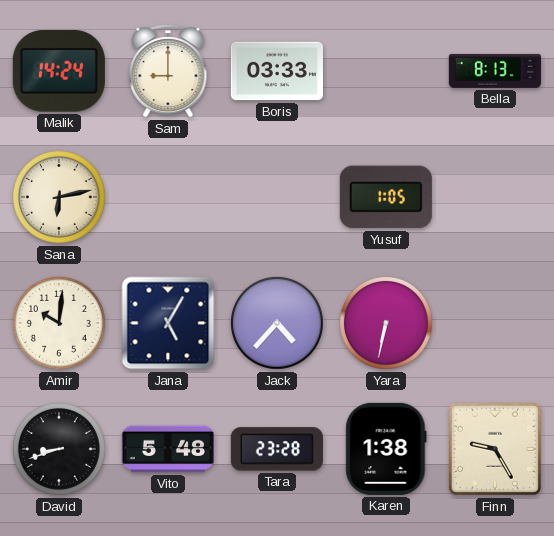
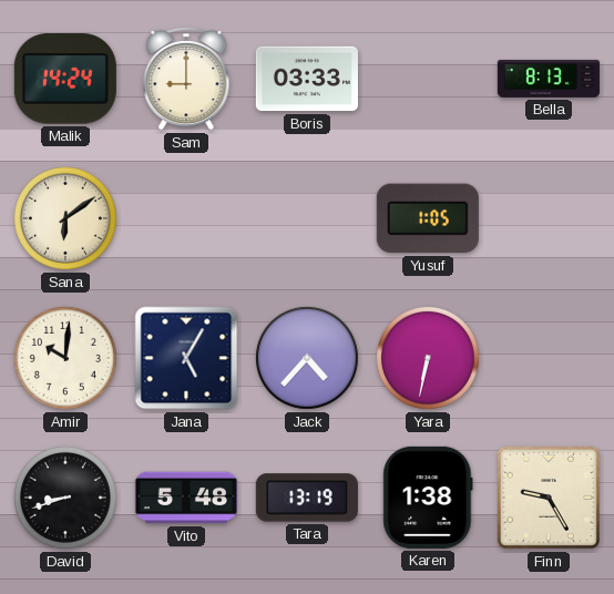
Sana: 6:13 -> 6:09 (65, 218)
Tara: 23:28 -> 13:19 (307, 498)
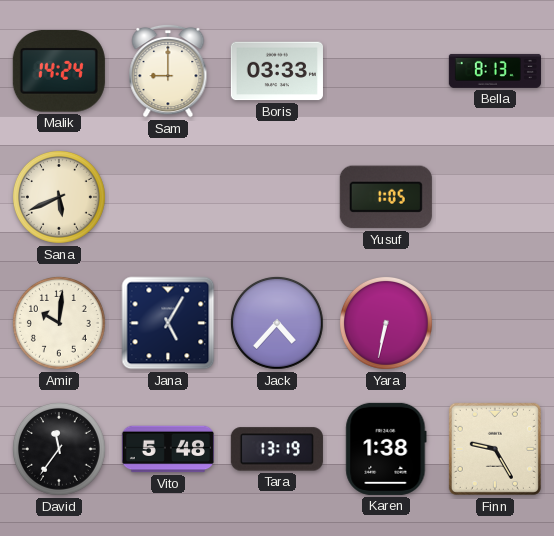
Sana: 6:09 -> 5:41 (59, 197)
David: 8:42 -> 11:36 (59, 449)
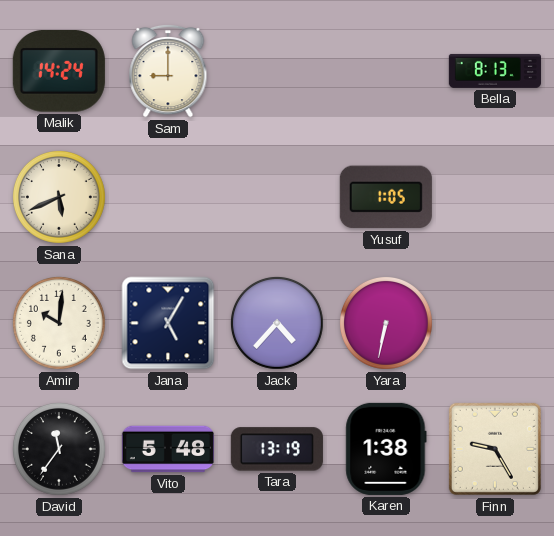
Boris: 03:33 -> none (277, 71)
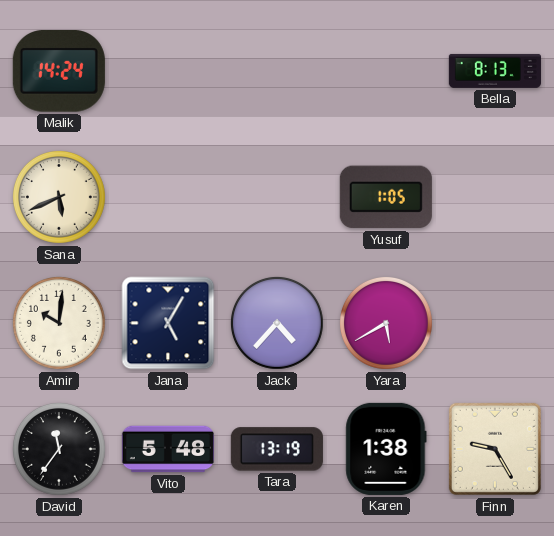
Sam: 9:00 -> none (168, 71)
Yara: 6:32 -> 5:40 (386, 323)
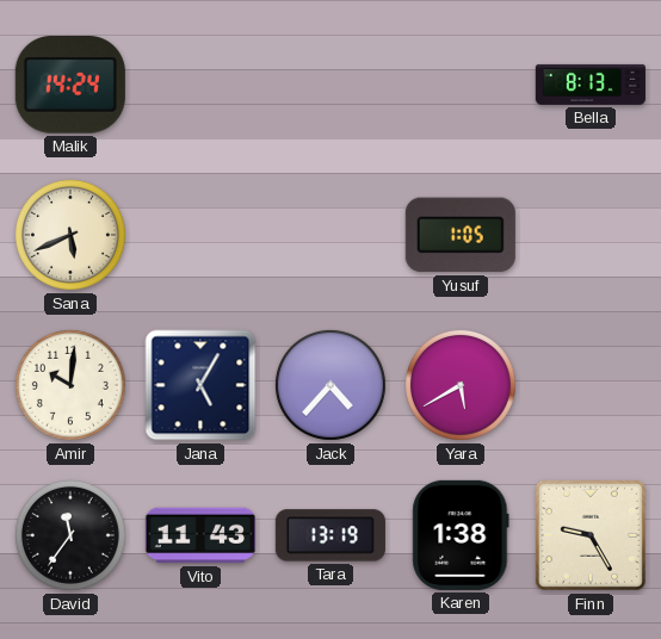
Vito: 5:48 -> 11:43 (200, 535)
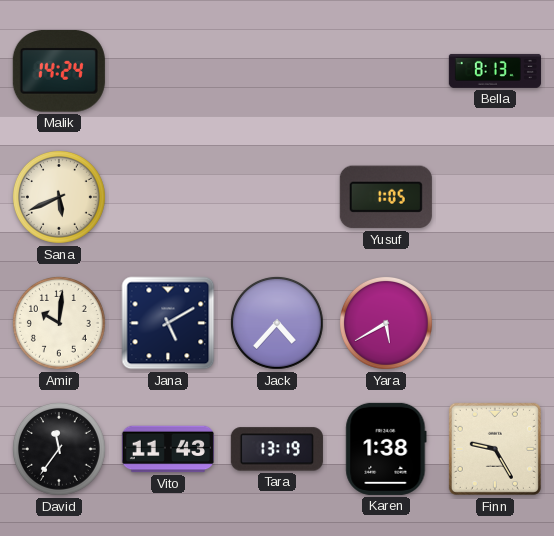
Jana: 5:05 -> 5:10 (168, 323)
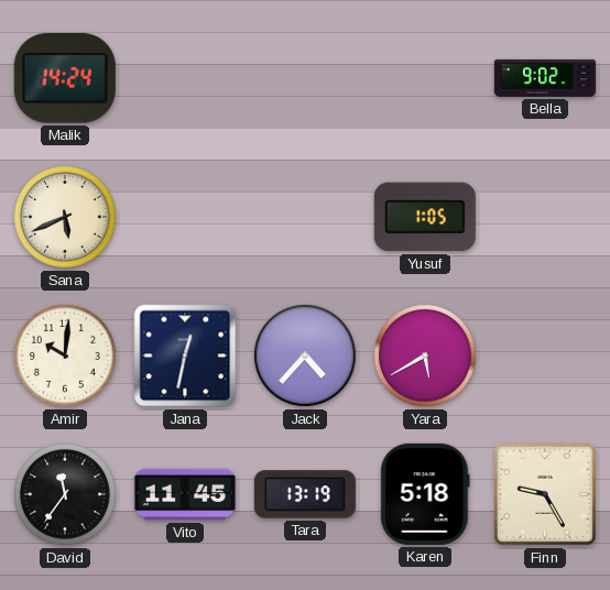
Bella: 8:13 -> 9:02 (545, 78)
Jana: 5:10 -> 12:32 (185, 356)
Vito: 11:43 -> 11:45 (185, 494)
Karen: 1:38 -> 5:18 (425, 494)
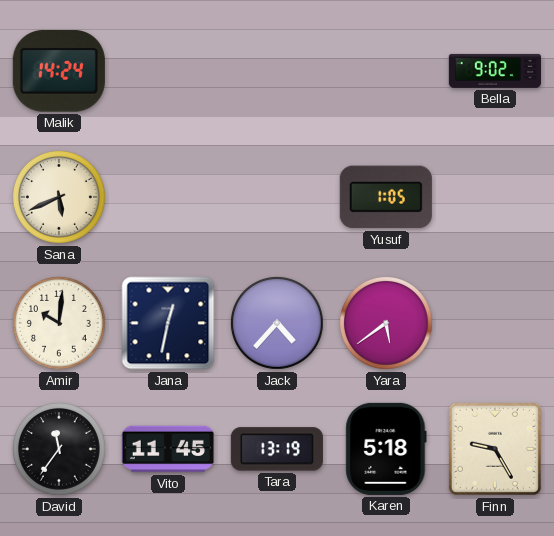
Yara: 5:40 -> 5:39 (386, 323)
